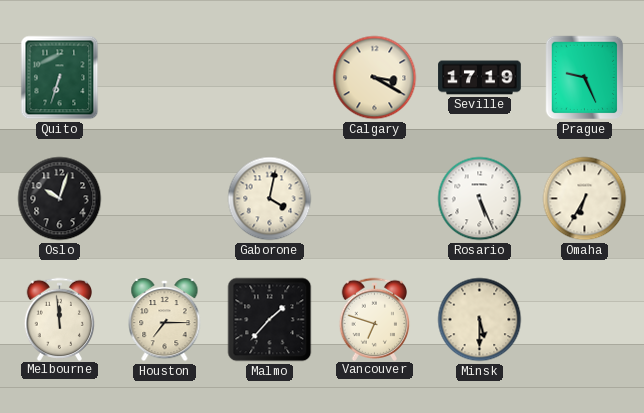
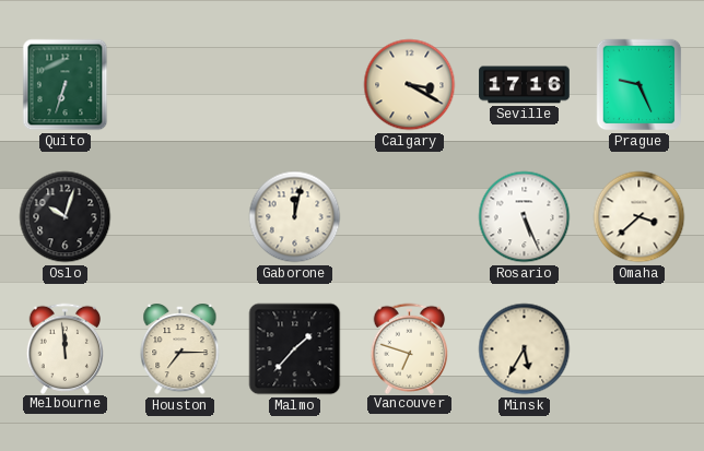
Seville: 17:19 -> 17:16 (525, 85)
Gaborone: 4:02 -> 12:02 (295, 217)
Omaha: 6:35 -> 3:38 (640, 217)
Minsk: 5:30 -> 5:35 (525, 349)
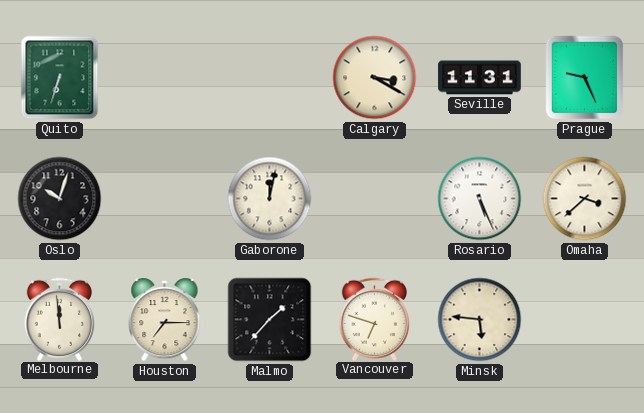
Seville: 17:16 -> 11:31 (480, 78)
Minsk: 5:35 -> 5:46 (480, 320)
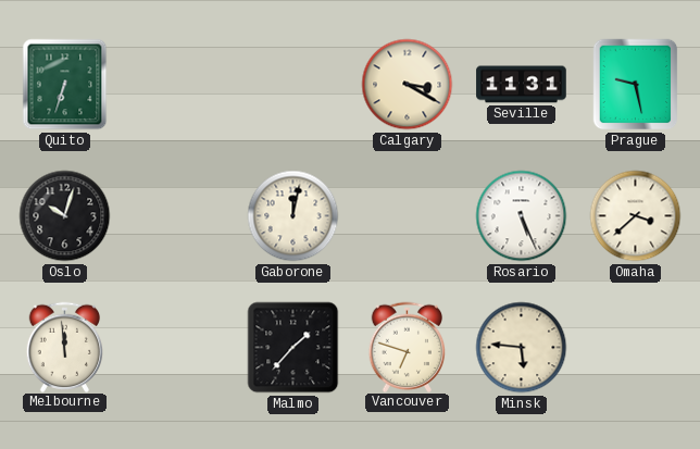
Prague: 9:26 -> 9:28 (636, 85)
Houston: 7:15 -> none (165, 321)
